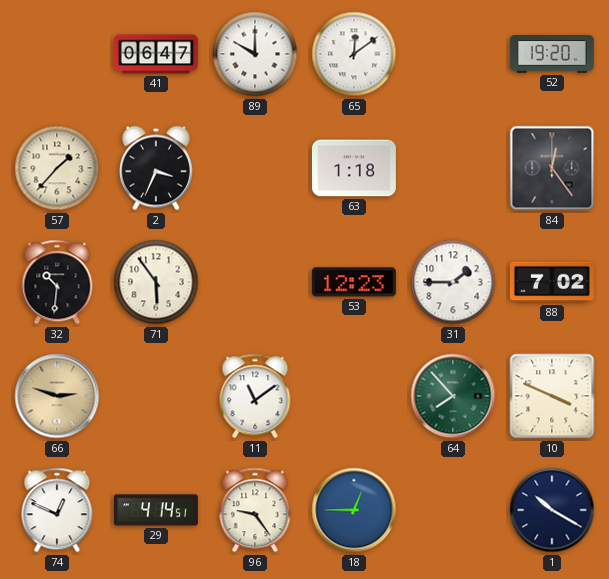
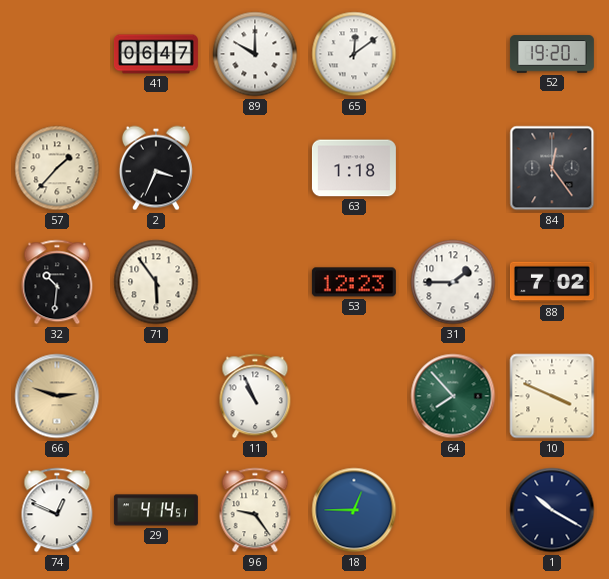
11: 11:09 -> 10:56 (255, 396)
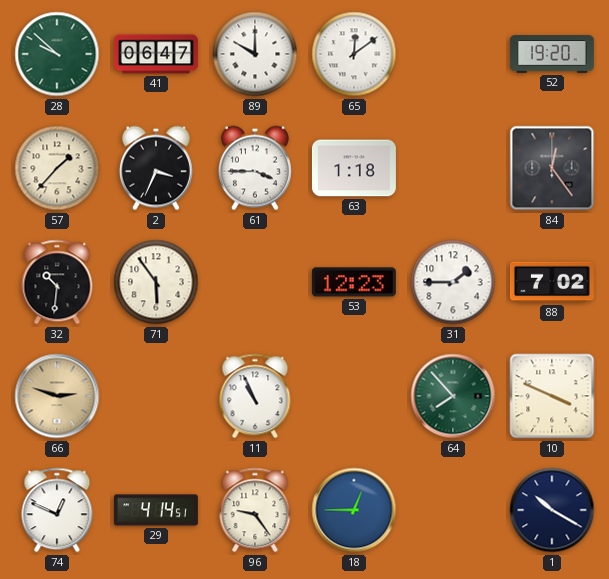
28: none -> 9:52 (57, 54)
61: none -> 3:45 (255, 168)
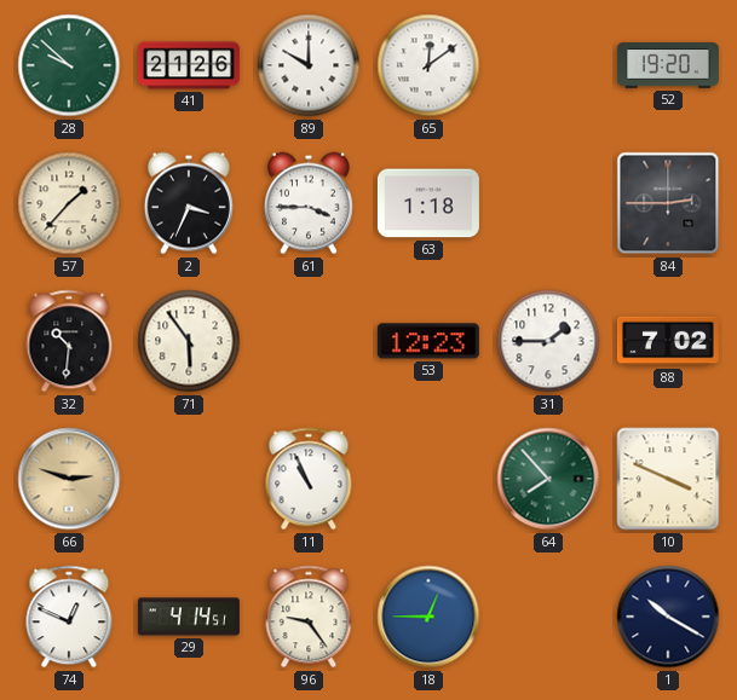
41: 06:47 -> 21:26 (189, 65)
84: 12:24 -> 2:45 (668, 203)
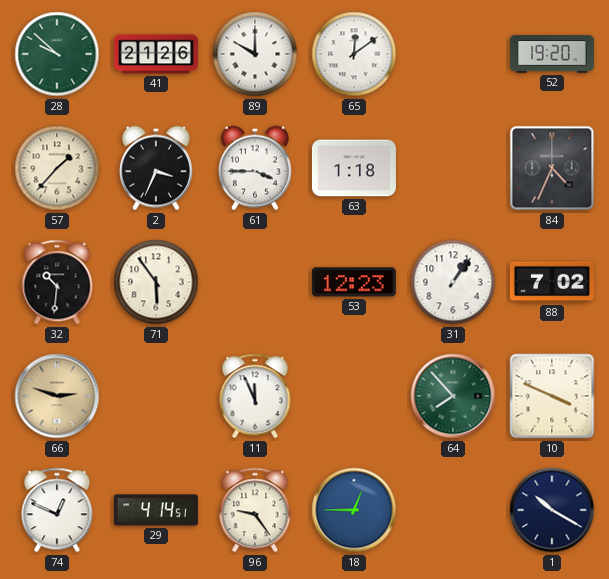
84: 2:45 -> 4:34 (552, 168)
31: 1:45 -> 1:06 (453, 282)
11: 10:56 -> 11:56 (255, 396)
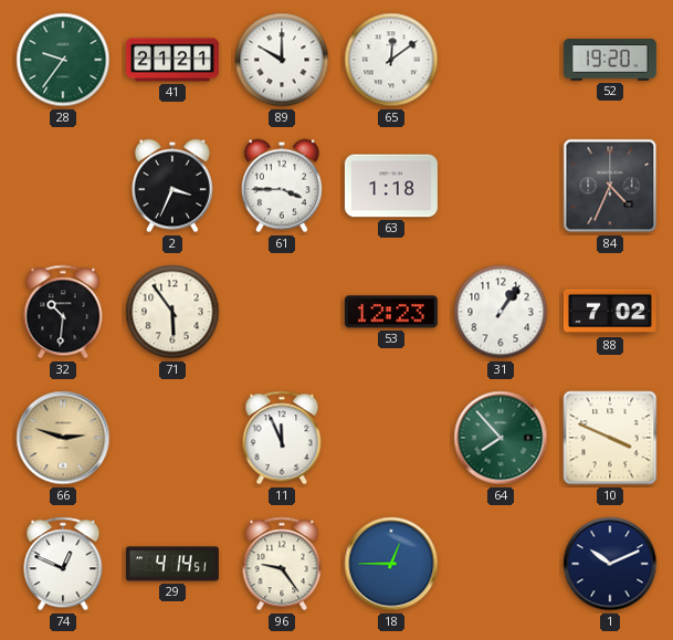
28: 9:52 -> 9:36 (63, 60)
41: 21:26 -> 21:21 (172, 60)
57: 1:37 -> none (57, 168)
1: 10:20 -> 10:11 (610, 564)
